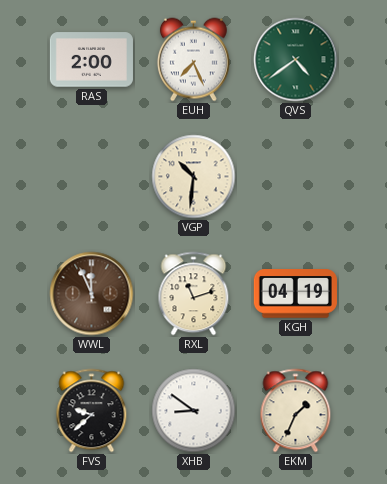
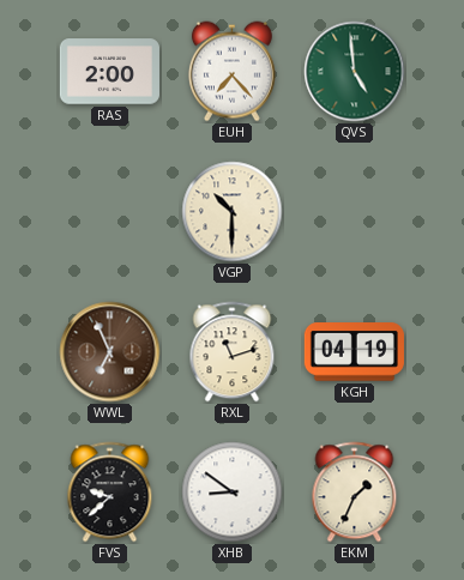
EUH: 7:26 -> 7:23 (231, 72)
QVS: 4:39 -> 4:59 (355, 72)
VGP: 10:31 -> 10:30 (233, 212)
WWL: 11:56 -> 6:56 (110, 352)
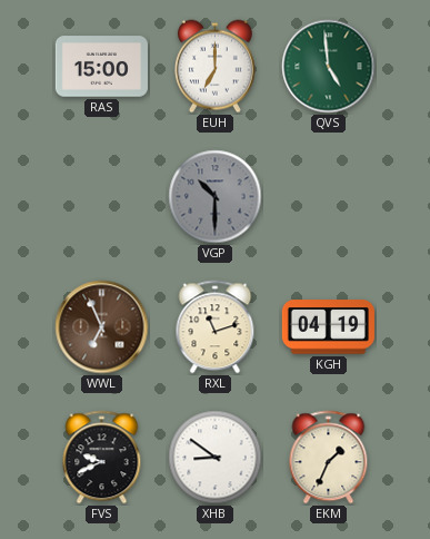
RAS: 2:00 -> 15:00 (101, 67)
EUH: 7:23 -> 7:00 (214, 67)
VGP dial: cream -> grey (216, 197)
FVS: 9:38 -> 9:41 (102, 458)
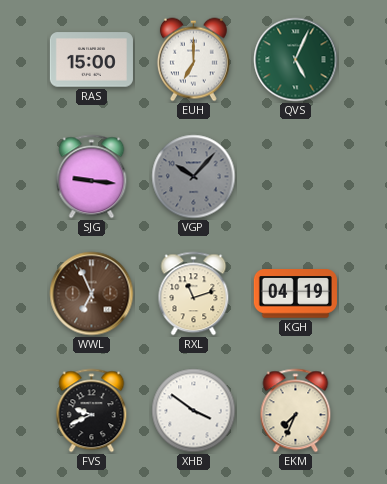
QVS: 4:59 -> 5:04 (296, 60)
SJG: none -> 9:16 (92, 177)
VGP: 10:30 -> 10:07 (194, 177)
XHB: 8:51 -> 3:51 (194, 411)
EKM: 1:34 -> 7:34 (296, 411)
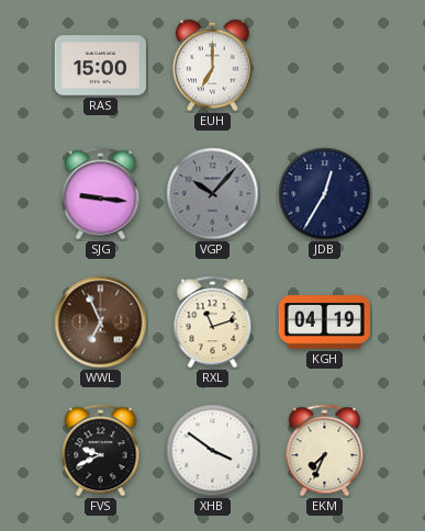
QVS: 5:04 -> none (296, 60)
JDB: none -> 12:35 (325, 194)
